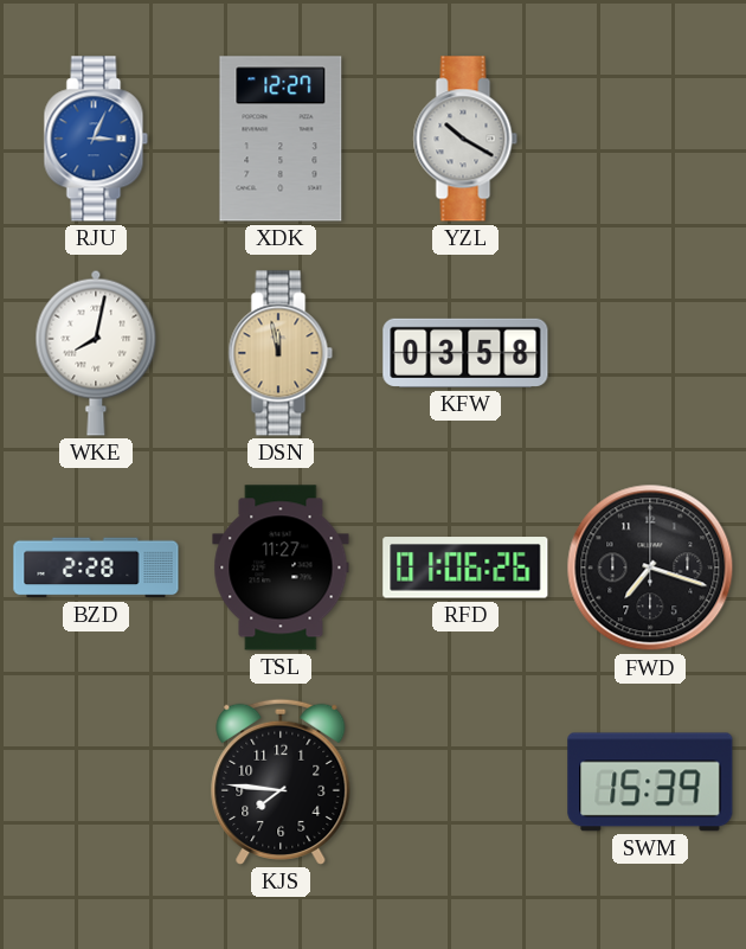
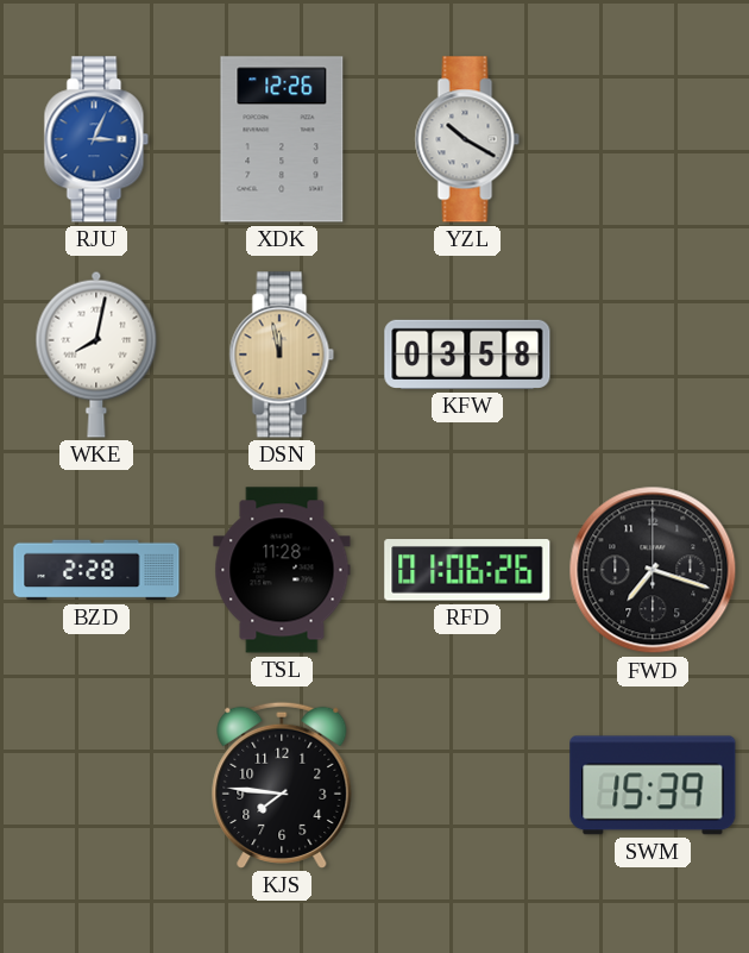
XDK: 12:27 -> 12:26 (282, 139)
TSL: 11:27 -> 11:28 (282, 570)
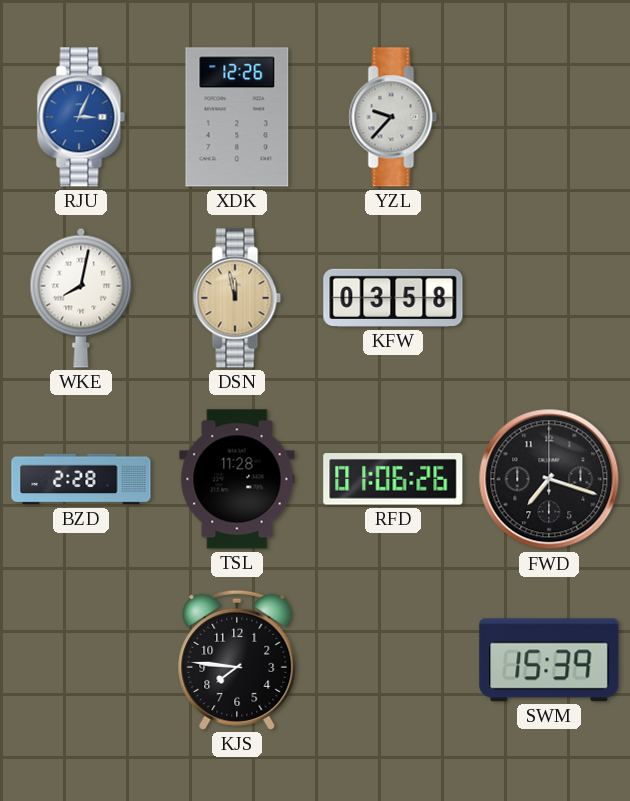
YZL: 10:20 -> 9:37 (393, 117)
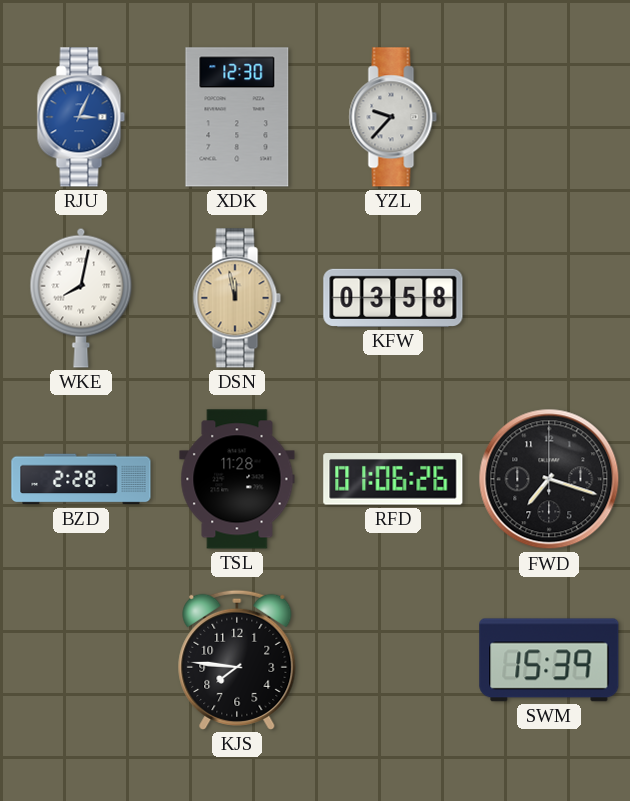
XDK: 12:26 -> 12:30 (237, 117)
